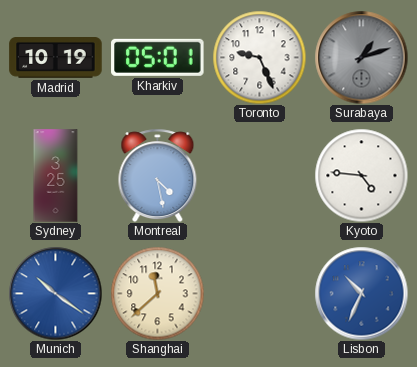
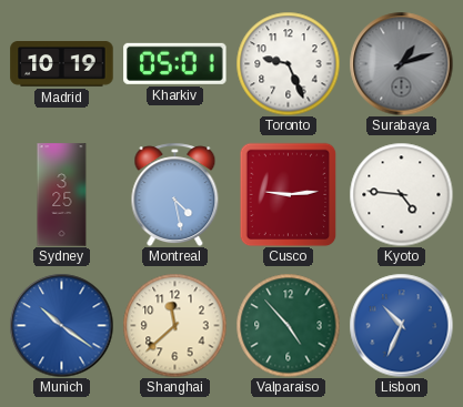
Cusco: none -> 9:14 (289, 194)
Valparaiso: none -> 4:53 (288, 325)
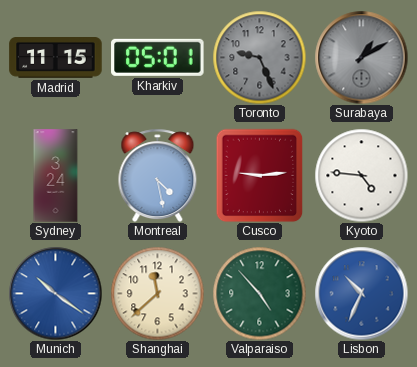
Madrid: 10:19 -> 11:15 (56, 58)
Toronto dial: white -> grey (259, 57)
Surabaya: 1:12 -> 1:10 (361, 57)
Sydney: 3:25 -> 3:24 (56, 176)
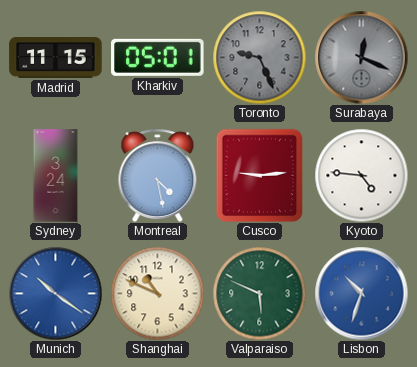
Surabaya: 1:10 -> 12:19 (361, 57)
Shanghai: 11:38 -> 10:49 (157, 293)
Valparaiso: 4:53 -> 5:49 (259, 293)
Lisbon: 10:34 -> 10:33 (361, 293)
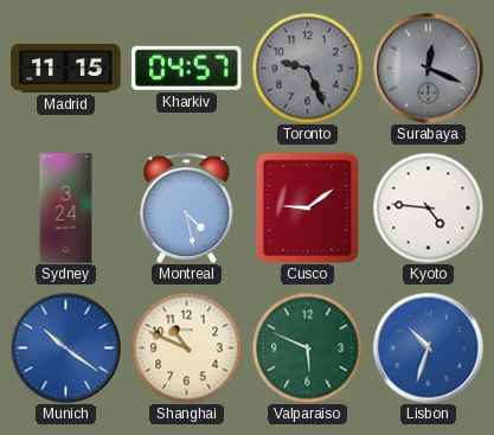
Kharkiv: 05:01 -> 04:57 (187, 68)
Cusco: 9:14 -> 9:09 (308, 207)
